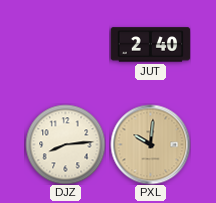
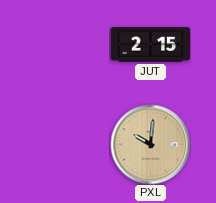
JUT: 2:40 -> 2:15 (150, 45)
DJZ: 8:14 -> none (65, 144)
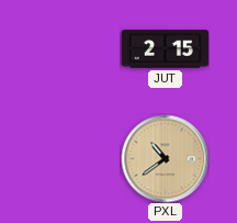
PXL: 10:01 -> 10:39 (165, 158)
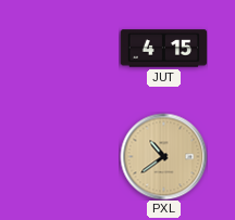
JUT: 2:15 -> 4:15 (163, 49)
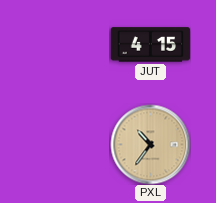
PXL: 10:39 -> 10:36 (150, 144)
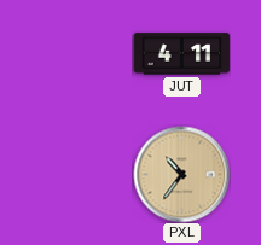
JUT: 4:15 -> 4:11 (181, 54)
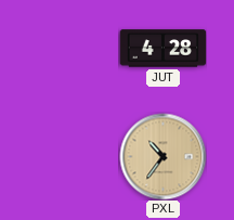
JUT: 4:11 -> 4:28 (162, 49)
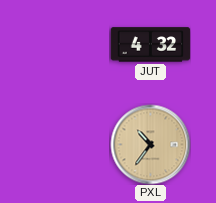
JUT: 4:28 -> 4:32 (150, 45)
